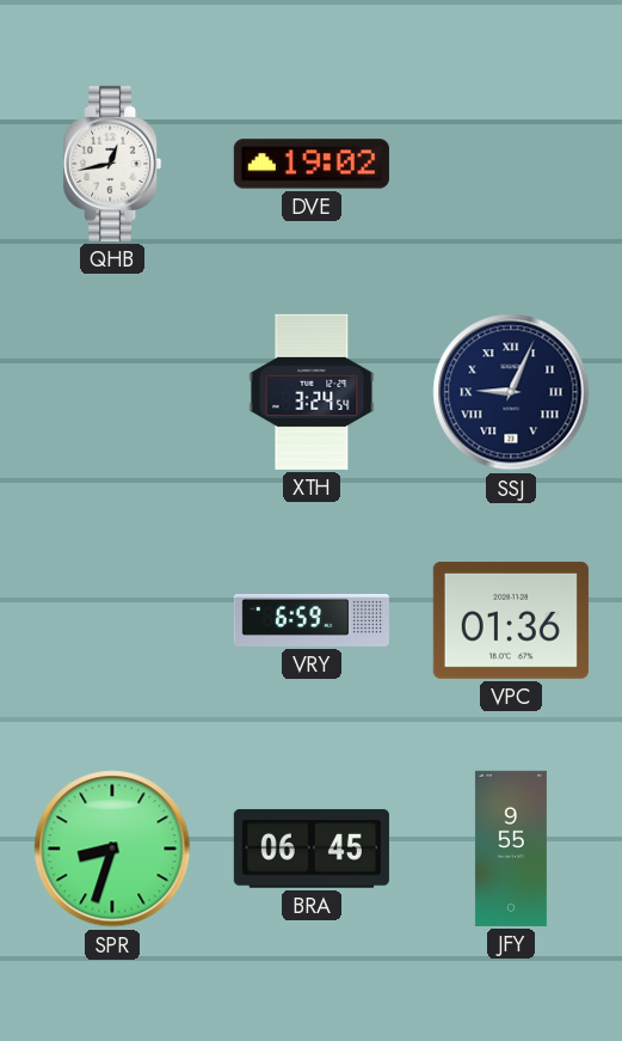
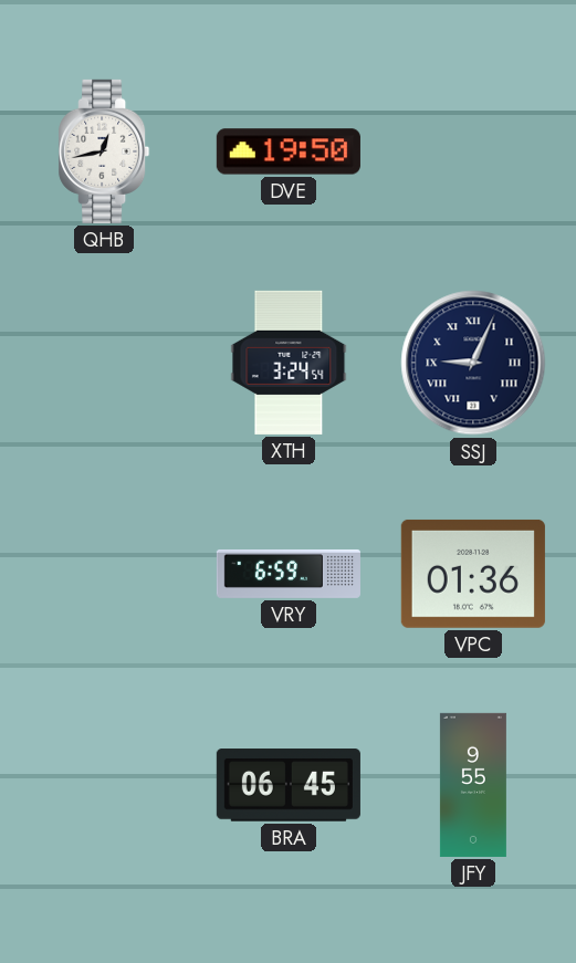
DVE: 19:02 -> 19:50 (289, 151)
SPR: 8:33 -> none (112, 849)
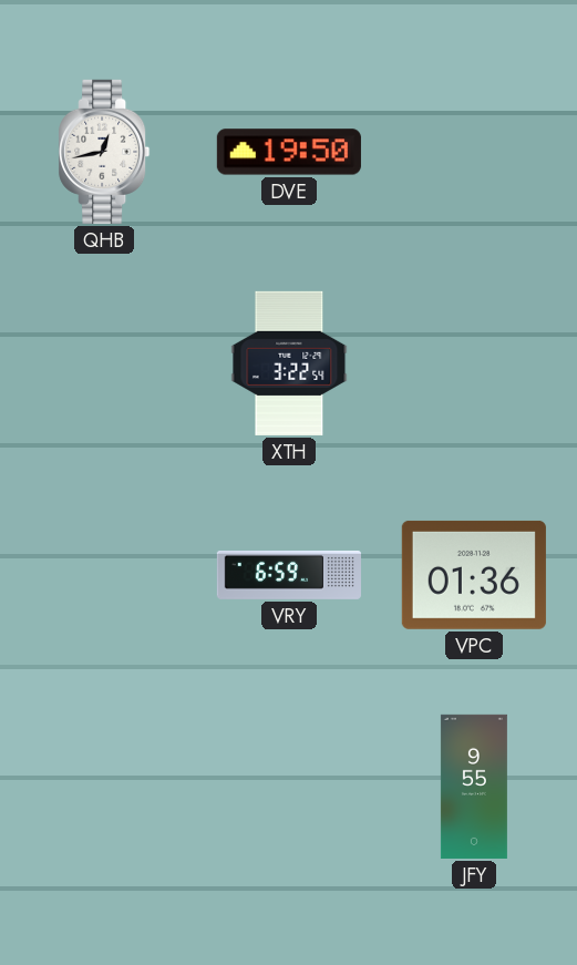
XTH: 3:24 -> 3:22 (289, 363)
SSJ: 9:04 -> none (473, 363)
BRA: 06:45 -> none (289, 785)
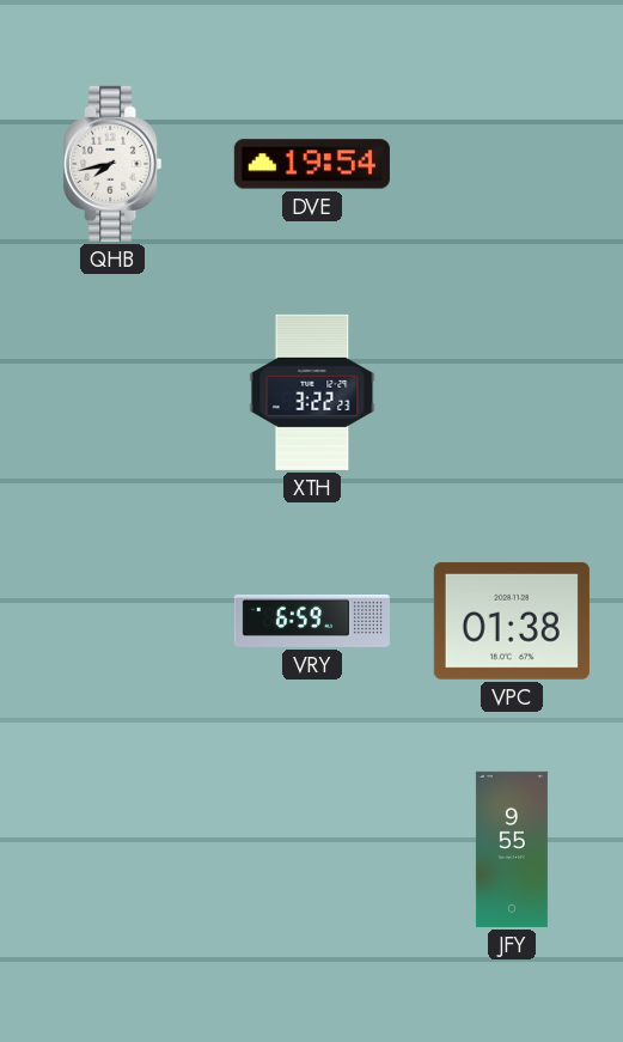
QHB: 12:43 -> 7:43 (112, 164)
DVE: 19:50 -> 19:54 (312, 164)
XTH: 3:22:54 -> 3:22:23 (312, 392)
VPC: 01:36 -> 01:38 (512, 621)
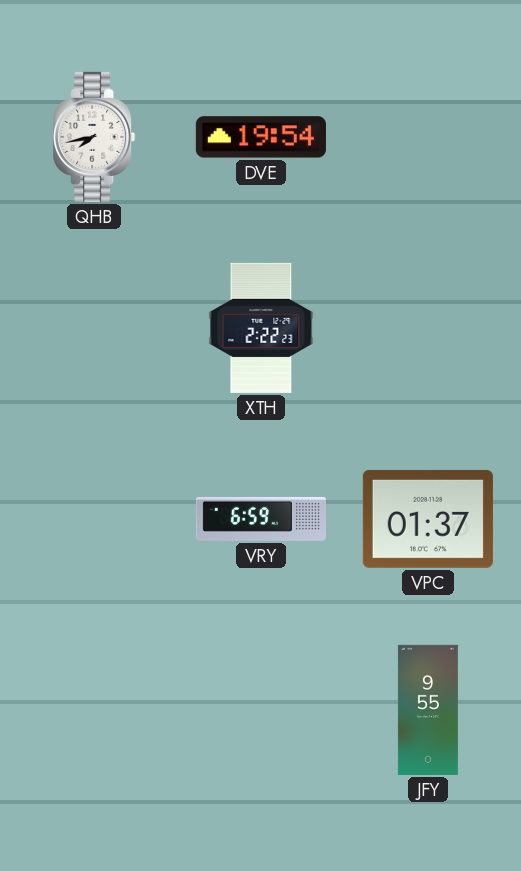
XTH: 3:22 -> 2:22 (261, 328)
VPC: 01:38 -> 01:37 (428, 519)
